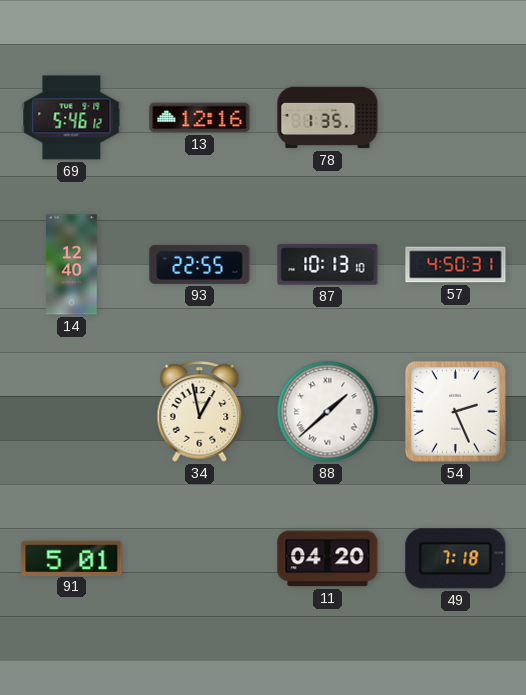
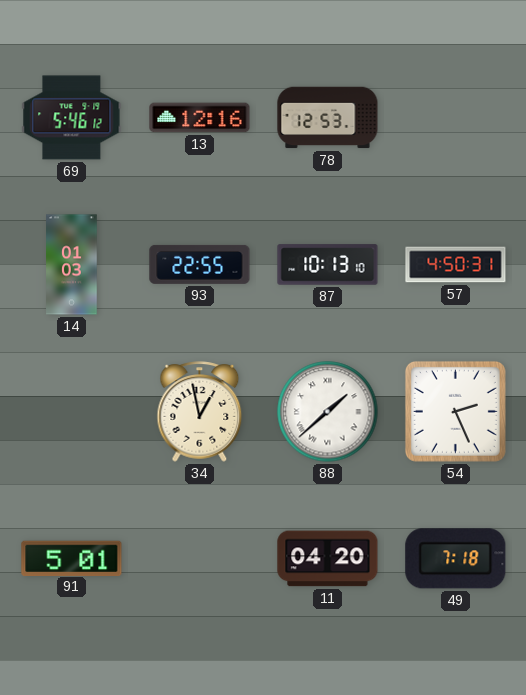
78: 1:35 -> 12:53 (328, 118)
14: 12:40 -> 01:03 (72, 265)
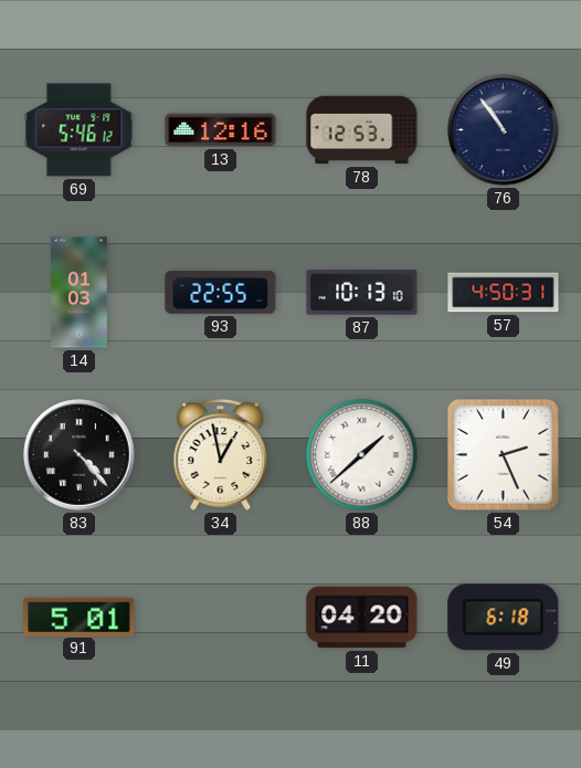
76: none -> 10:54 (504, 130)
83: none -> 4:23 (80, 455)
49: 7:18 -> 6:18 (504, 618)
